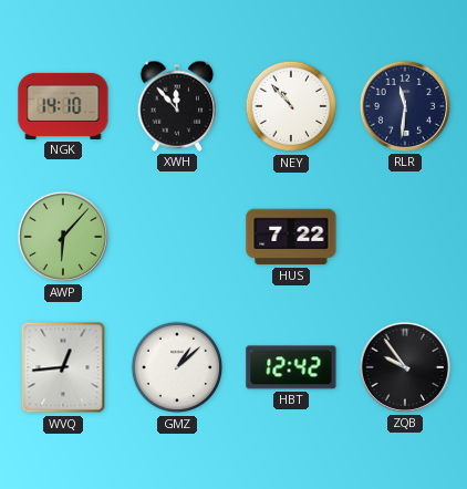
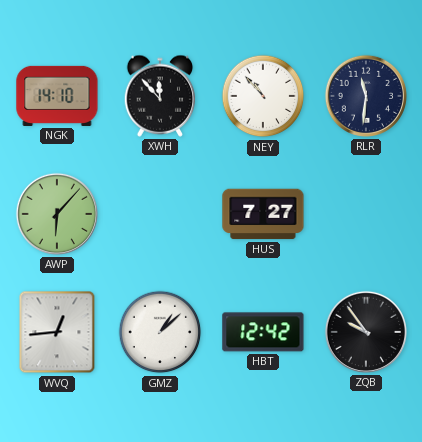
HUS: 7:22 -> 7:27 (263, 214)
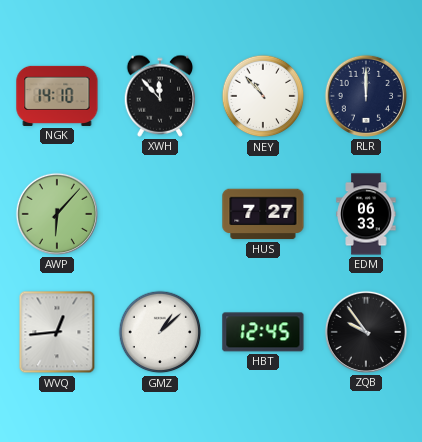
RLR: 11:31 -> 12:00 (366, 96)
EDM: none -> 06:33 (366, 214)
HBT: 12:42 -> 12:45 (263, 332)
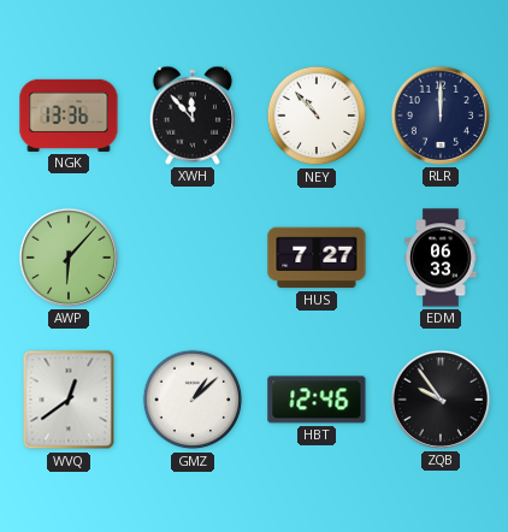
NGK: 14:10 -> 13:36 (69, 116)
WVQ: 12:44 -> 12:39 (69, 400)
HBT: 12:45 -> 12:46 (317, 400)
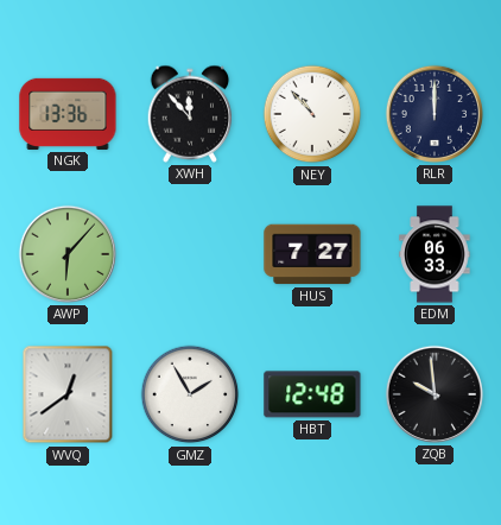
GMZ: 1:08 -> 1:55 (190, 394)
HBT: 12:46 -> 12:48 (312, 394)
ZQB: 9:54 -> 9:59 (435, 394)
